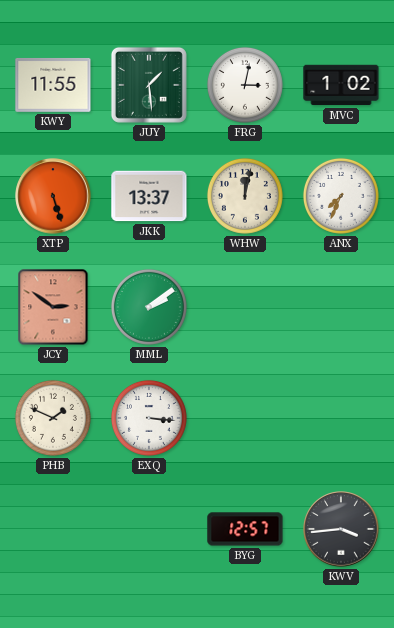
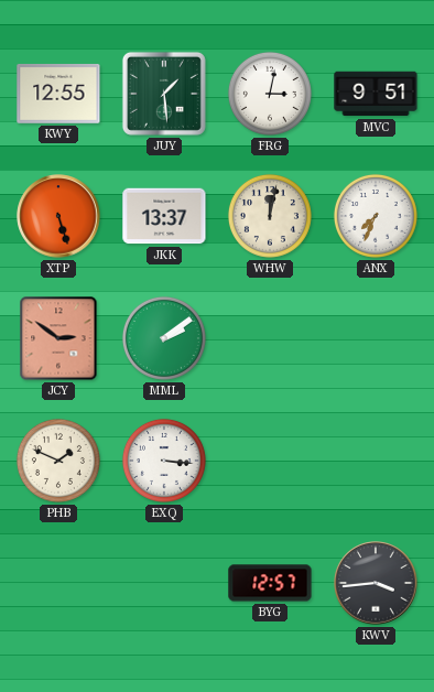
KWY: 11:55 -> 12:55 (58, 94)
MVC: 1:02 -> 9:51 (376, 94)
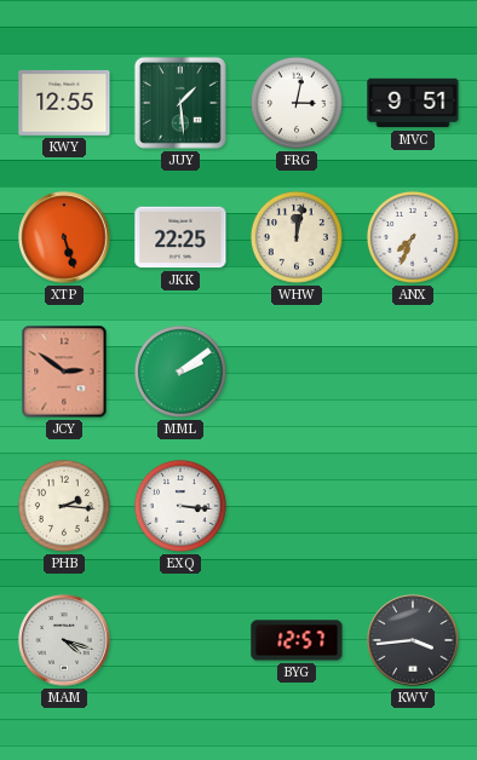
JKK: 13:37 -> 22:25 (180, 237)
PHB: 1:49 -> 2:16 (64, 506)
MAM: none -> 4:18 (64, 640)
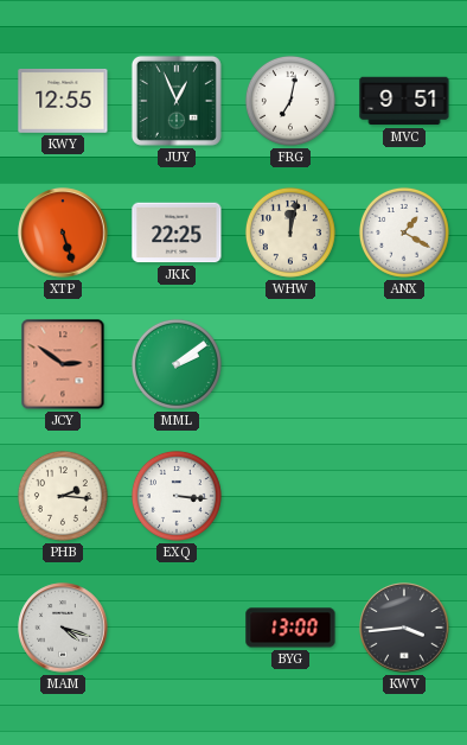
JUY: 1:29 -> 12:56 (177, 101)
FRG: 3:02 -> 7:02 (290, 101)
ANX: 7:34 -> 1:20 (404, 233)
BYG: 12:57 -> 13:00 (290, 628)
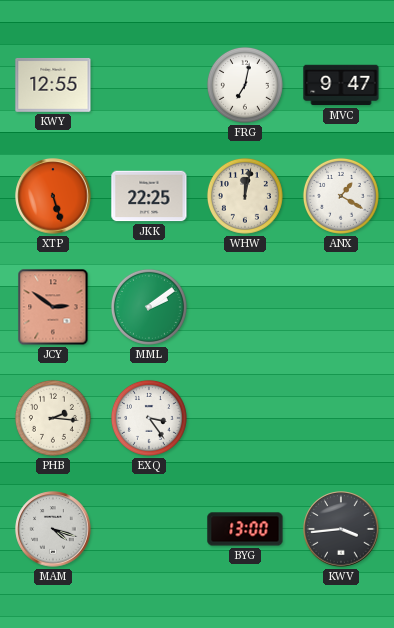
JUY: 12:56 -> none (177, 101)
MVC: 9:51 -> 9:47 (341, 85)
EXQ: 3:16 -> 3:24 (149, 418)
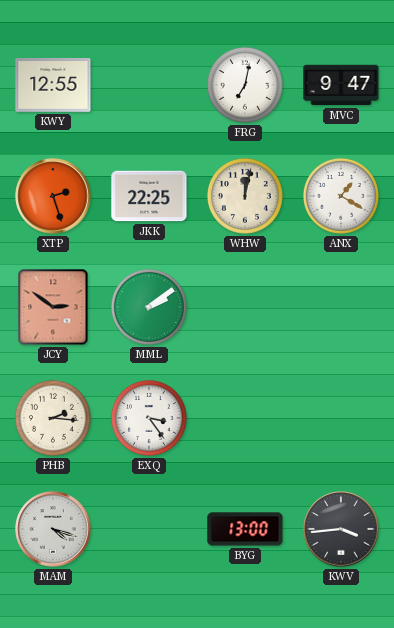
XTP: 5:27 -> 2:27 (53, 196)
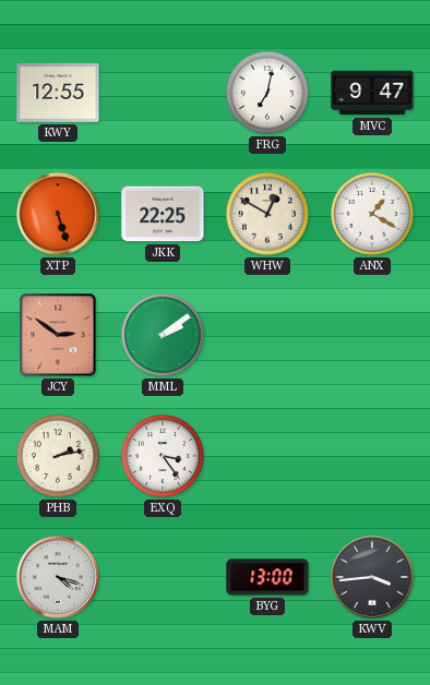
XTP: 2:27 -> 5:27 (58, 214)
WHW: 12:02 -> 12:50 (267, 214)
PHB: 2:16 -> 2:13 (58, 456)
